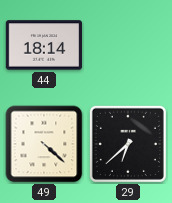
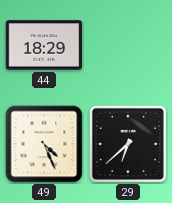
44: 18:14 -> 18:29 (43, 45)
49: 4:22 -> 4:26 (44, 144)
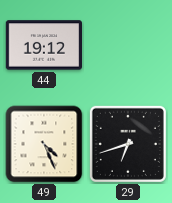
44: 18:29 -> 19:12 (43, 45)
29: 6:38 -> 6:42 (128, 144)
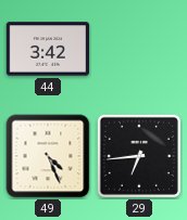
44: 19:12 -> 3:42 (47, 49)
29: 6:42 -> 6:44 (139, 156)
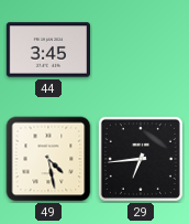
44: 3:42 -> 3:45 (47, 50)
49: 4:26 -> 4:28 (48, 159)
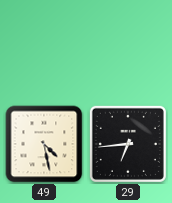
44: 3:45 -> none (47, 50)
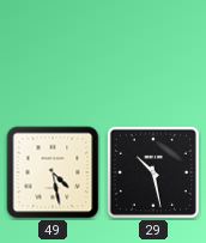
29: 6:44 -> 10:28 (153, 172)
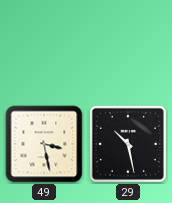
49: 4:28 -> 3:28 (44, 144)
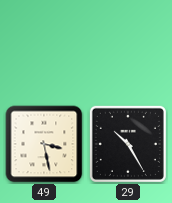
29: 10:28 -> 10:25 (128, 144)
